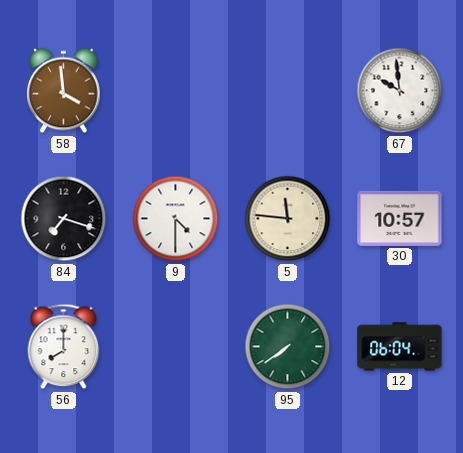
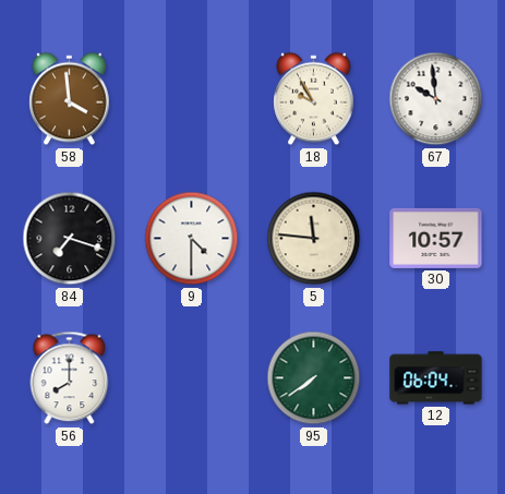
18: none -> 9:55 (314, 99)
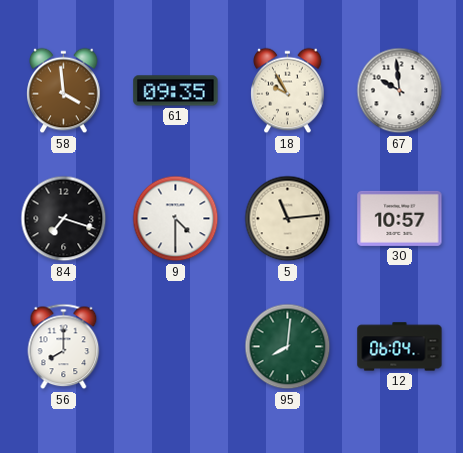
61: none -> 09:35 (176, 91)
5: 11:46 -> 11:14 (288, 219)
95: 7:39 -> 8:01 (288, 347)
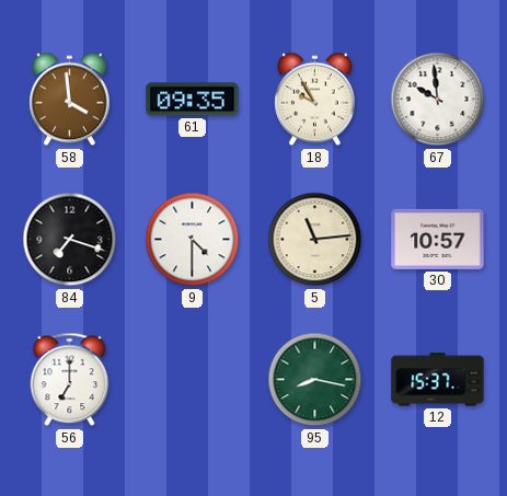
56: 8:00 -> 7:00 (70, 380)
95: 8:01 -> 8:17 (315, 380)
12: 06:04 -> 15:37 (438, 380)
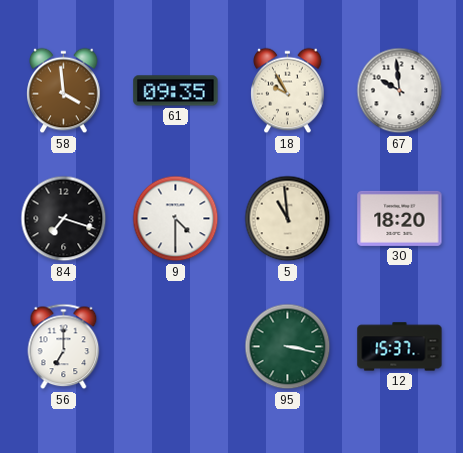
5: 11:14 -> 10:59 (288, 219)
30: 10:57 -> 18:20 (400, 218)
95: 8:17 -> 3:17 (288, 347)
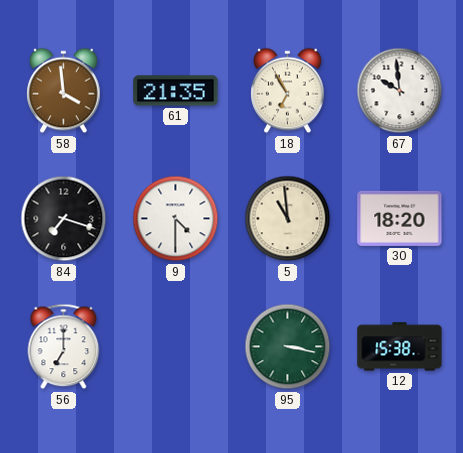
61: 09:35 -> 21:35 (176, 91)
18: 9:55 -> 6:55 (288, 91)
12: 15:37 -> 15:38 (400, 347)
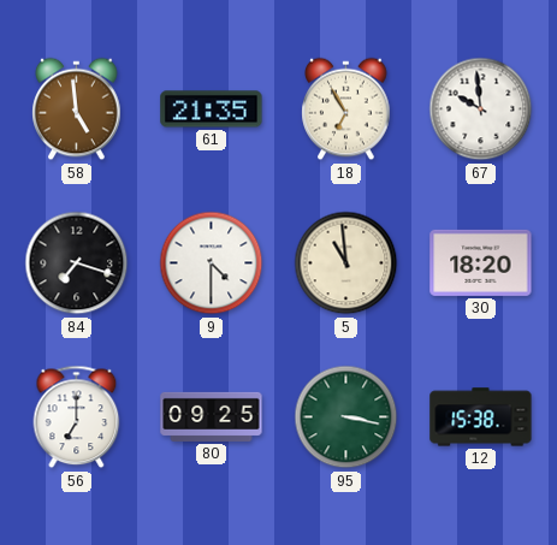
58: 3:59 -> 4:59 (77, 109)
80: none -> 09:25 (212, 416)
